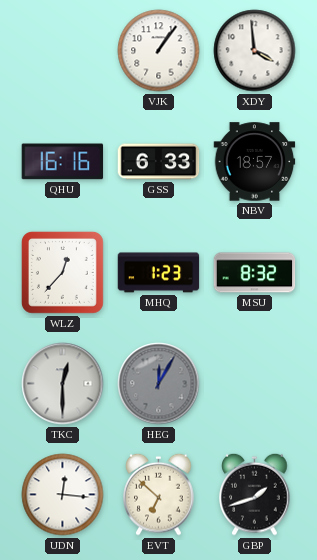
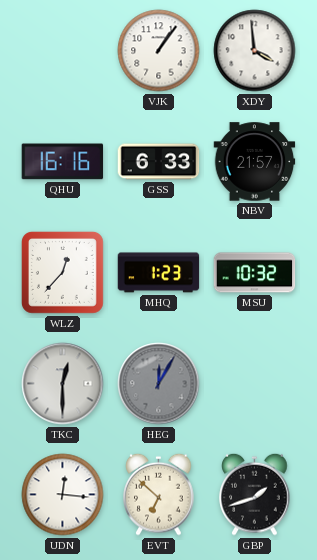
NBV: 18:57 -> 21:57 (255, 162)
MSU: 8:32 -> 10:32 (255, 273)
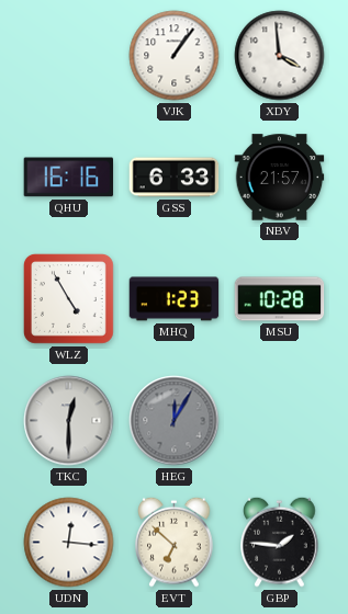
WLZ: 12:37 -> 4:55 (68, 298)
MSU: 10:32 -> 10:28 (280, 299)
GBP: 1:42 -> 1:46 (280, 542)
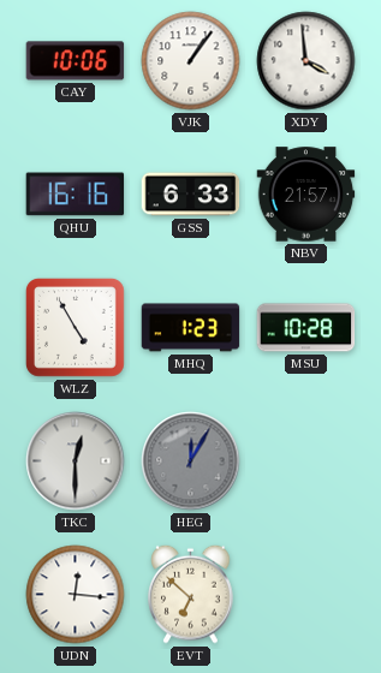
CAY: none -> 10:06 (76, 61)
GBP: 1:46 -> none (280, 542)
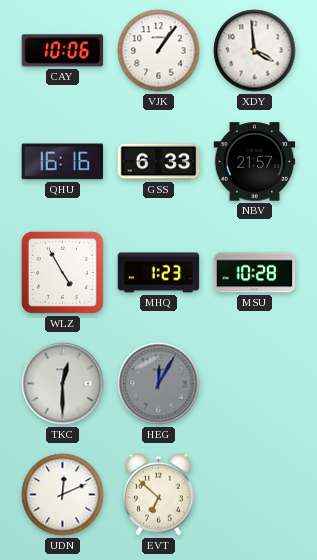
UDN: 12:16 -> 12:11 (63, 495)
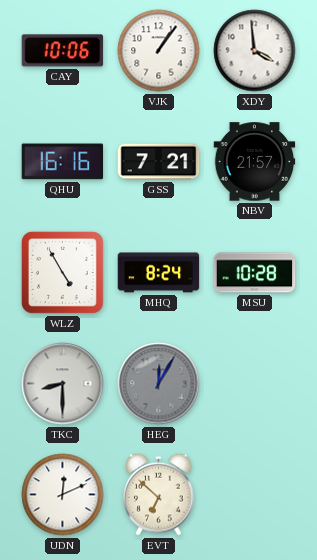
GSS: 6:33 -> 7:21 (159, 162)
MHQ: 1:23 -> 8:24 (159, 273)
TKC: 12:30 -> 8:30 (63, 384)
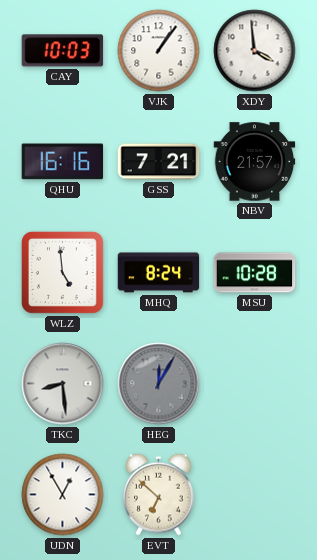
CAY: 10:06 -> 10:03 (63, 51)
WLZ: 4:55 -> 4:59 (62, 272)
TKC: 8:30 -> 8:29 (63, 384)
UDN: 12:11 -> 12:55 (63, 495)
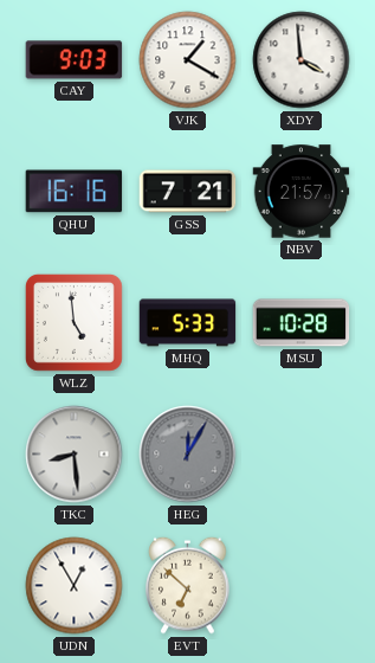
CAY: 10:03 -> 9:03 (75, 60)
VJK: 1:06 -> 1:20 (188, 60)
MHQ: 8:24 -> 5:33 (188, 323)
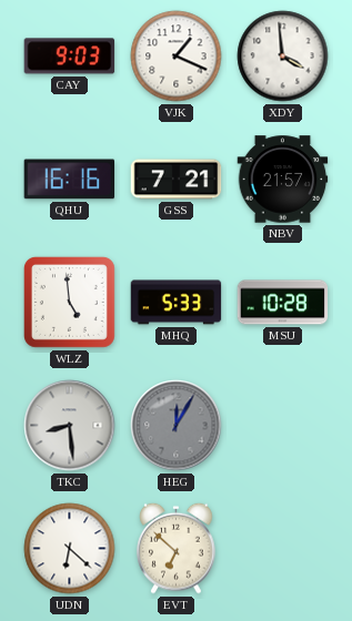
VJK: 1:20 -> 1:19 (177, 57)
UDN: 12:55 -> 6:22 (70, 549)
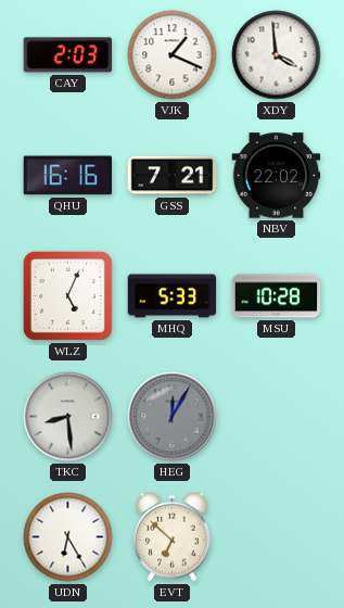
CAY: 9:03 -> 2:03 (68, 55)
NBV: 21:57 -> 22:02 (277, 176)
WLZ: 4:59 -> 5:04 (67, 295)
UDN: 6:22 -> 6:25 (68, 537)
